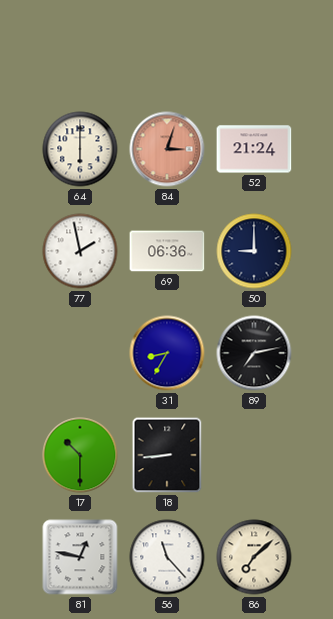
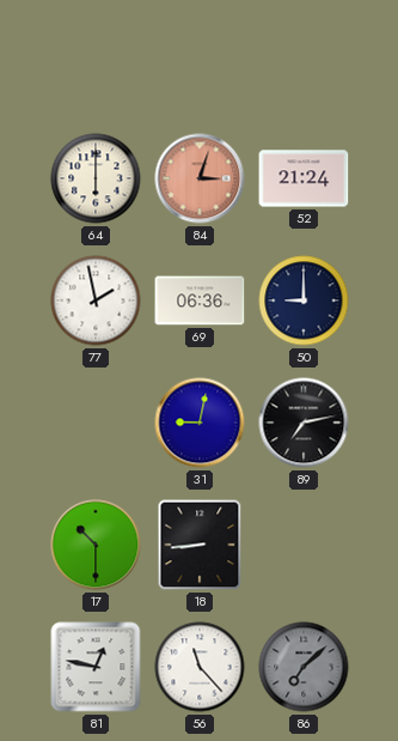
31: 8:35 -> 9:02 (200, 423)
86 dial: cream -> grey (304, 667)
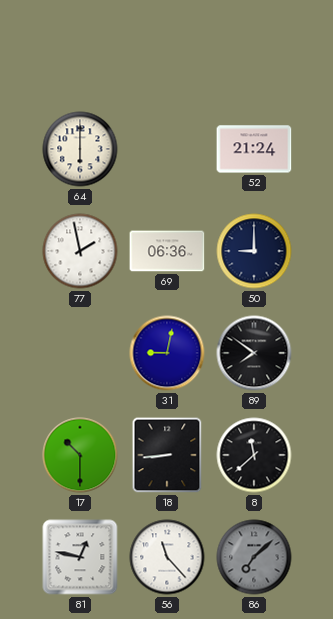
84: 3:03 -> none (200, 178)
89: 7:13 -> 7:51 (254, 353)
8: none -> 11:38 (254, 455)
